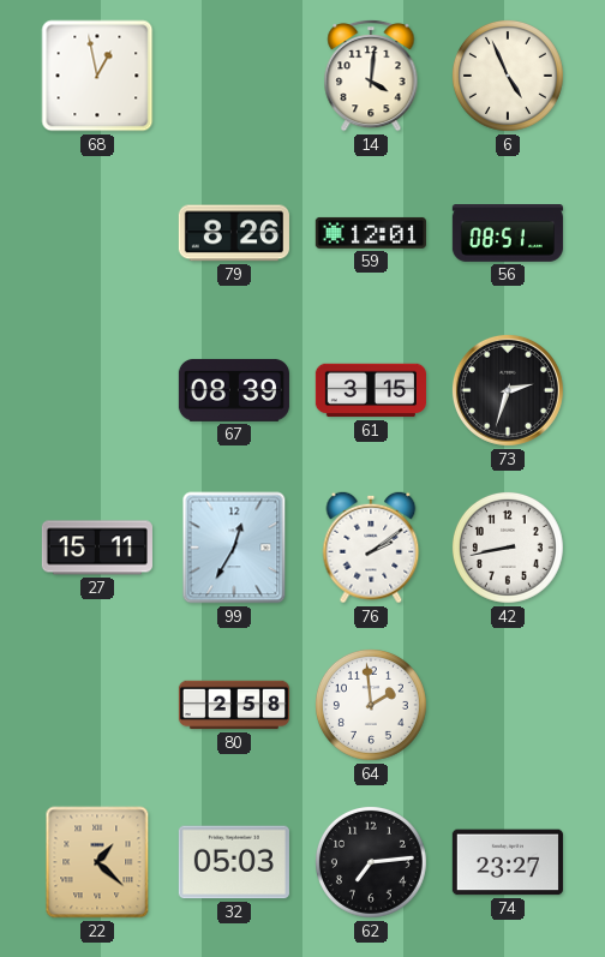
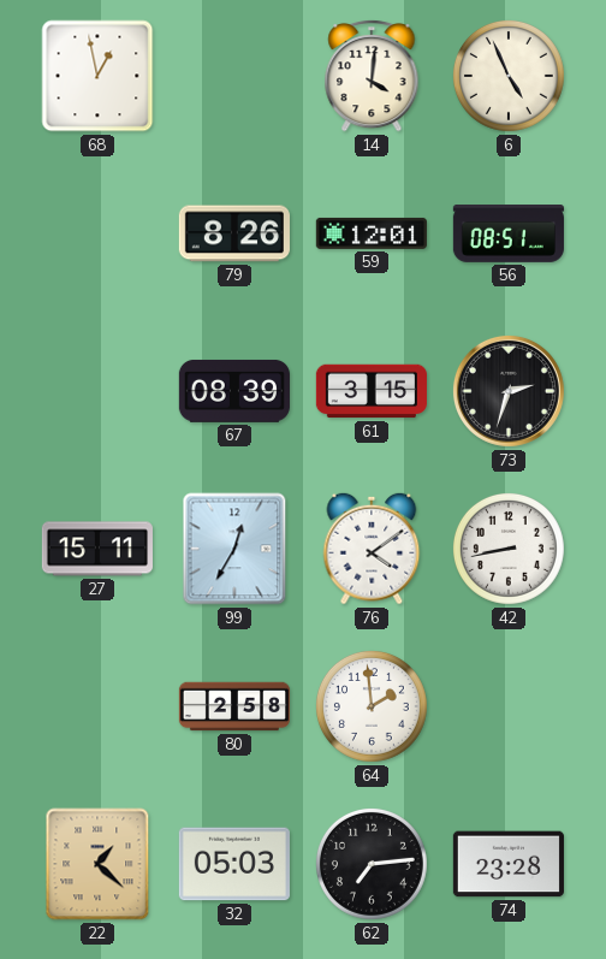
76: 2:09 -> 4:09 (372, 549)
74: 23:27 -> 23:28 (509, 864)
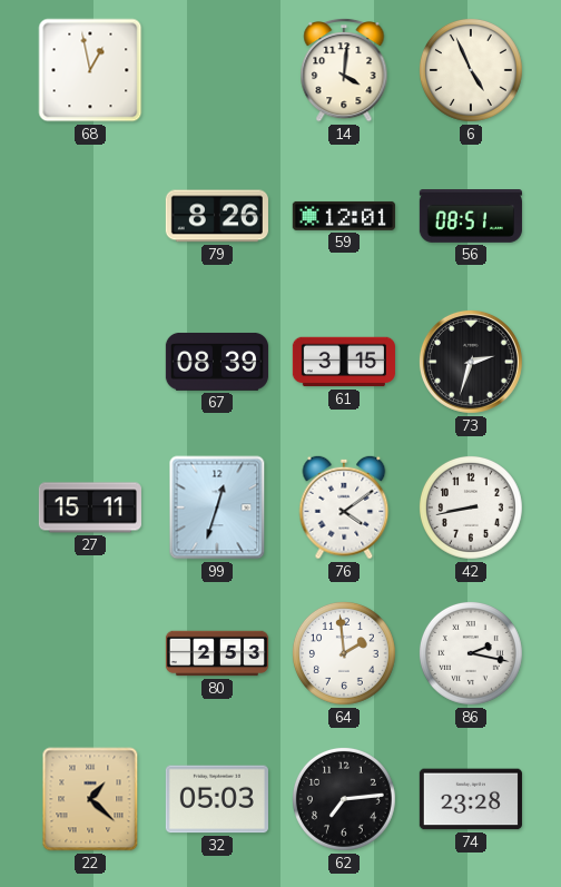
99: 12:35 -> 12:33 (217, 507)
80: 2:58 -> 2:53 (216, 653)
86: none -> 2:17 (471, 653)
